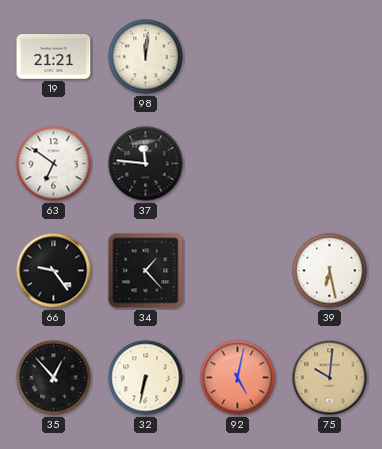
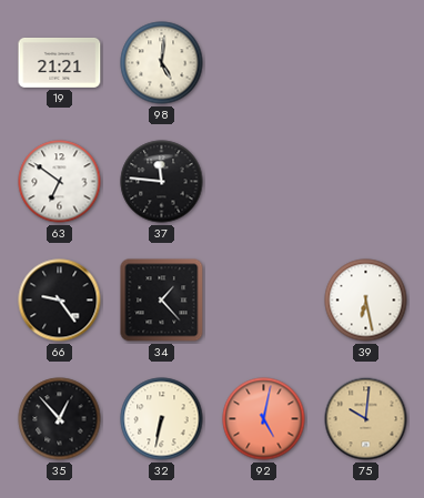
98: 12:01 -> 5:01 (162, 63)
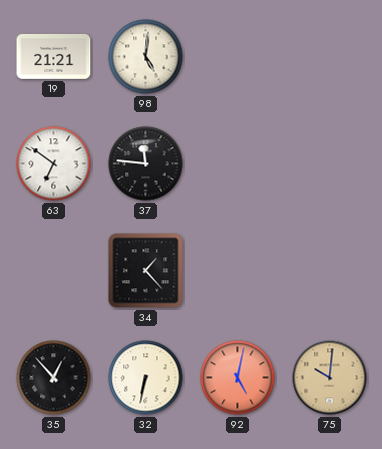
66: 9:24 -> none (60, 301)
39: 6:28 -> none (366, 301)
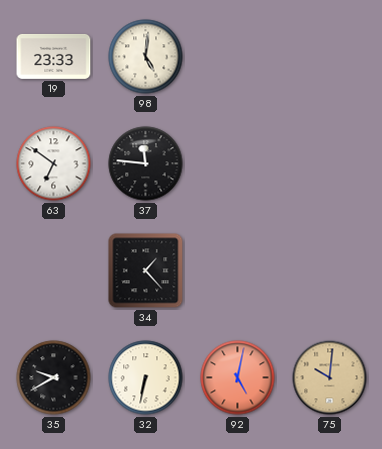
19: 21:21 -> 23:33 (54, 56)
35: 12:53 -> 9:40 (54, 378)
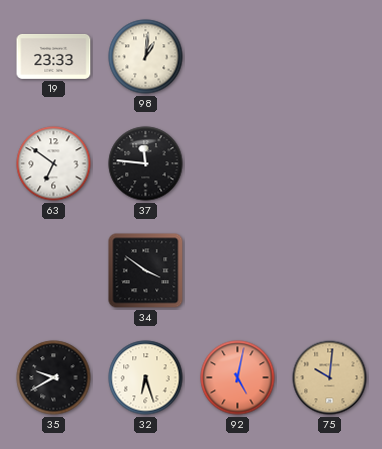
98: 5:01 -> 1:01 (146, 57)
34: 1:23 -> 3:51 (146, 271)
32: 6:32 -> 6:27 (146, 378)
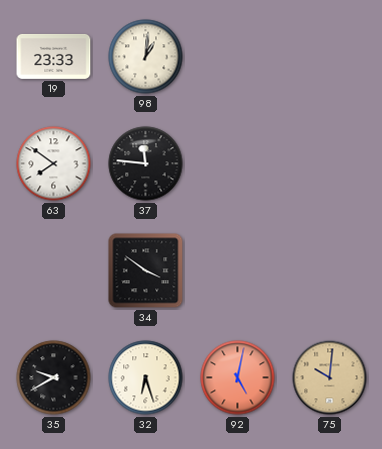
63: 6:51 -> 7:51 (54, 164)
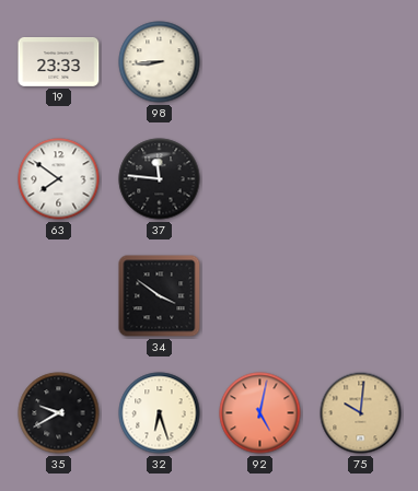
98: 1:01 -> 8:44 (160, 62)
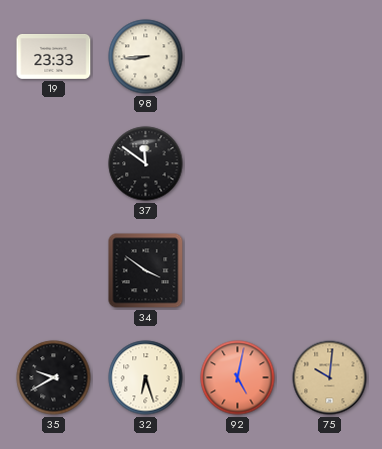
63: 7:51 -> none (59, 179)
37: 11:46 -> 11:51 (146, 164)
